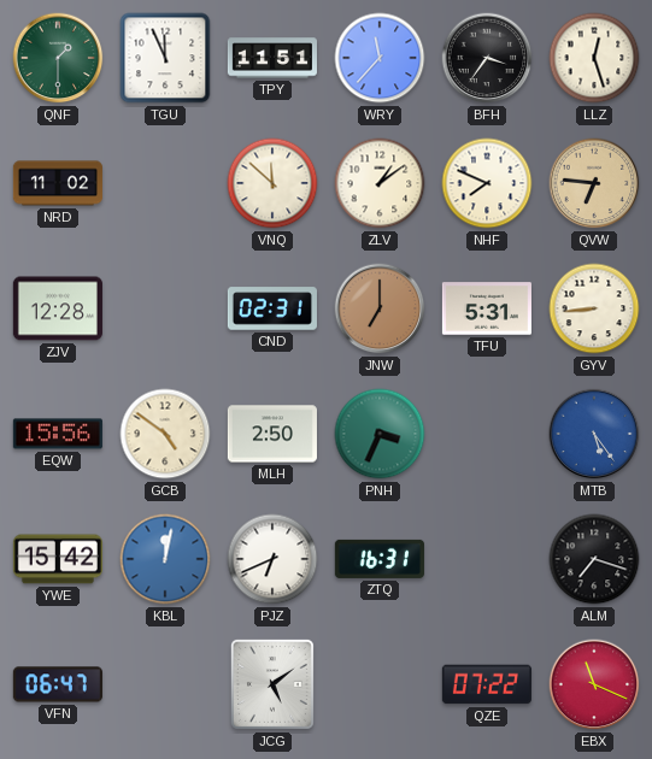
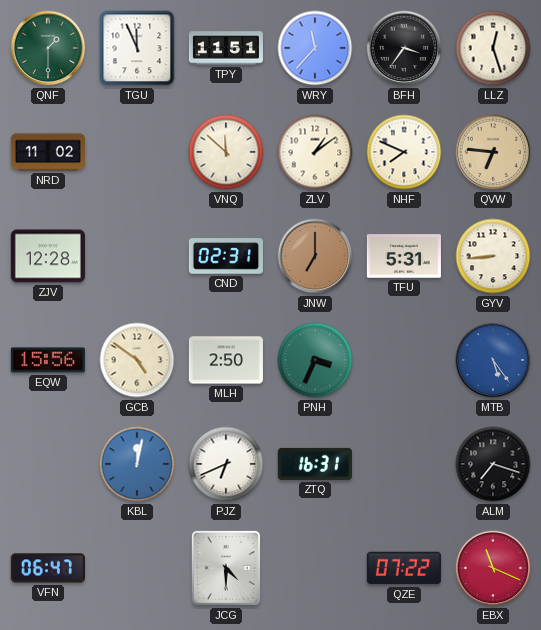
YWE: 15:42 -> none (58, 559)
JCG: 5:09 -> 4:30 (226, 568)
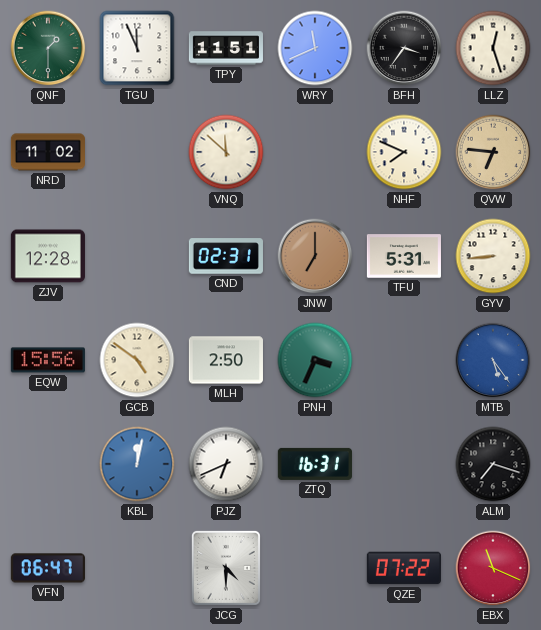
WRY: 11:37 -> 11:41 (315, 48)
ZLV: 1:09 -> none (315, 152)
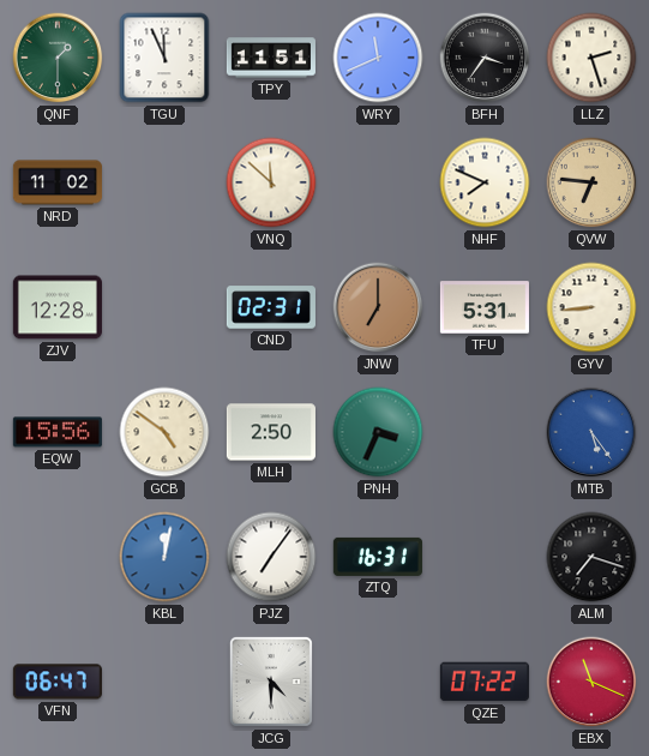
LLZ: 12:27 -> 2:27 (591, 58)
PJZ: 6:41 -> 7:06 (271, 557)
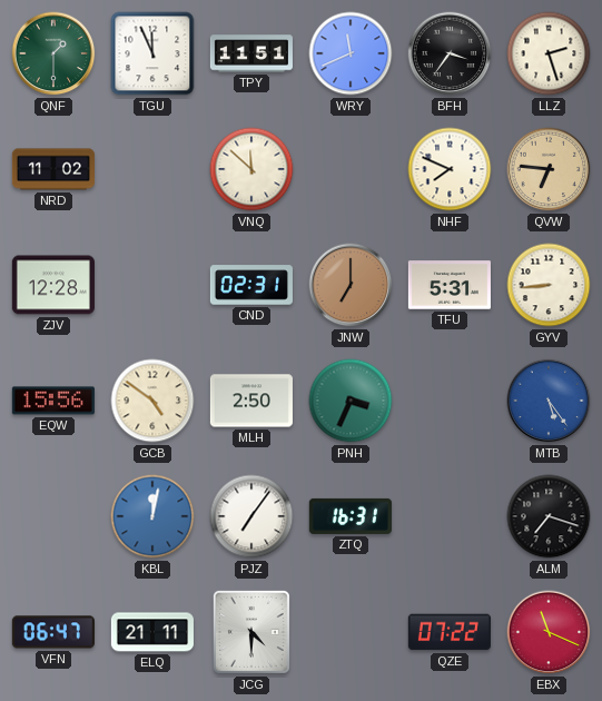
ELQ: none -> 21:11 (152, 632)
